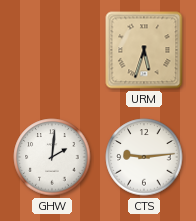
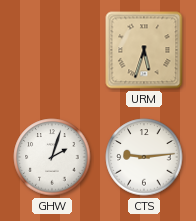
GHW: 2:01 -> 2:03 (52, 157)
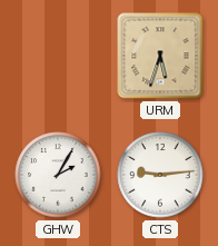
GHW: 2:03 -> 2:05 (58, 175)
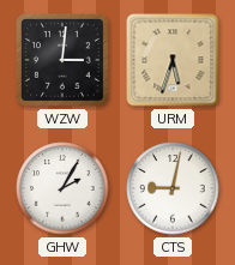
WZW: none -> 3:01 (62, 60)
CTS: 9:14 -> 9:02 (173, 188)
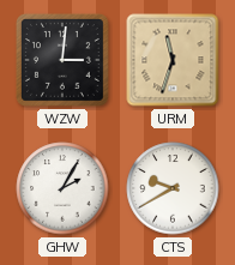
URM: 5:33 -> 11:33 (173, 60)
CTS: 9:02 -> 9:40 (173, 188)
